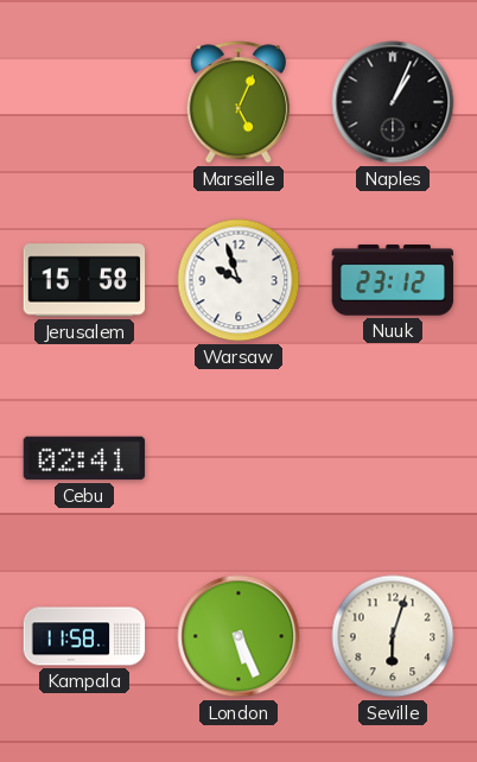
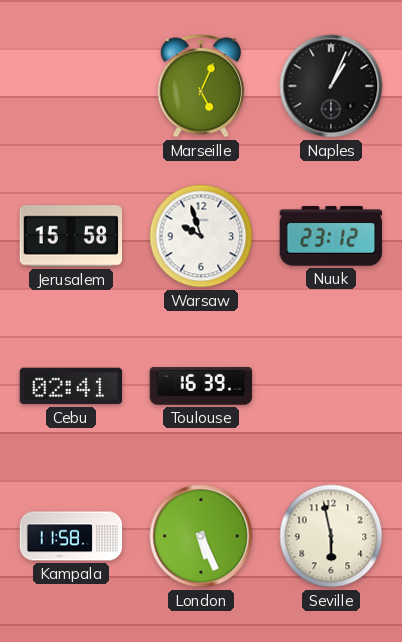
Toulouse: none -> 16:39 (201, 386)
Seville: 6:03 -> 5:58 (331, 536)
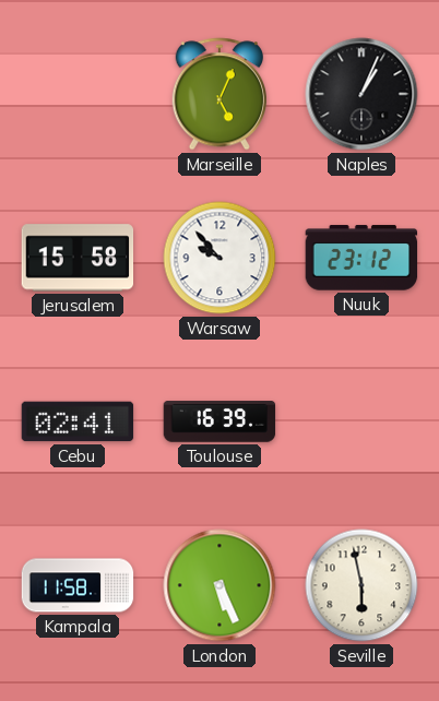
Warsaw: 9:57 -> 9:53 (220, 258)
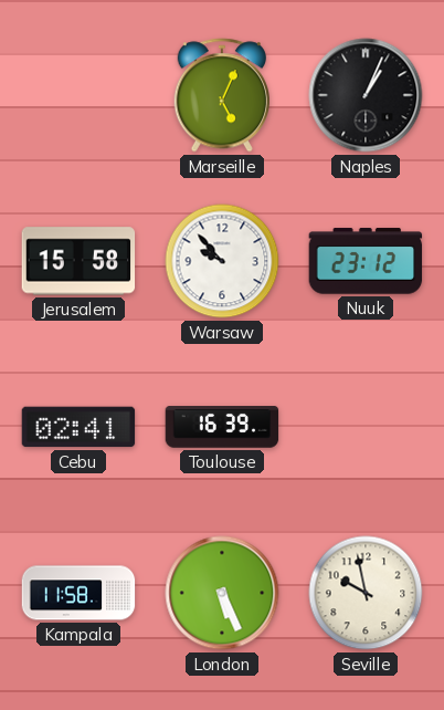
Seville: 5:58 -> 9:58 (366, 593)
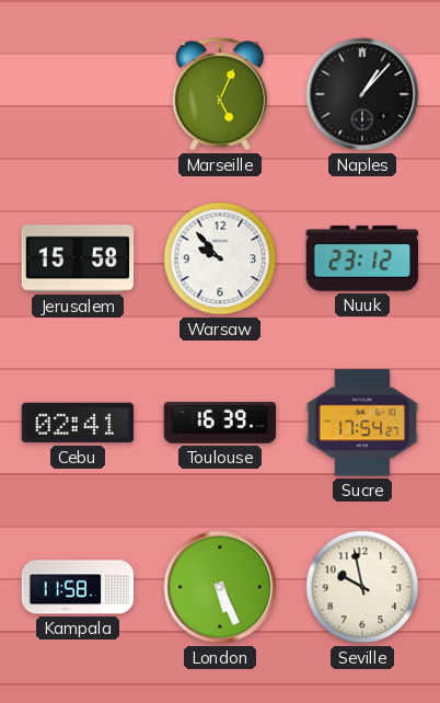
Naples: 1:04 -> 1:07 (362, 94)
Sucre: none -> 17:54 (362, 423)
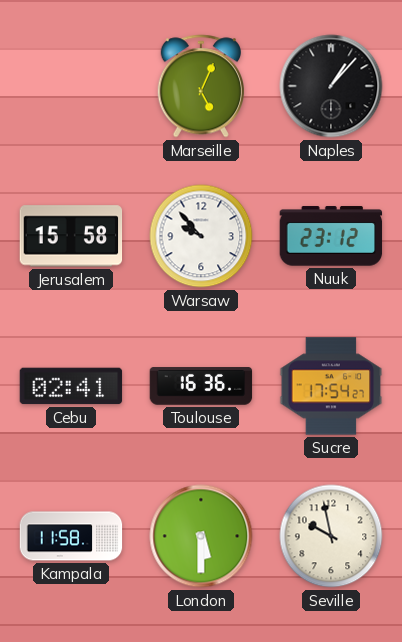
Toulouse: 16:39 -> 16:36 (201, 386)
London: 5:26 -> 5:30 (201, 536)
